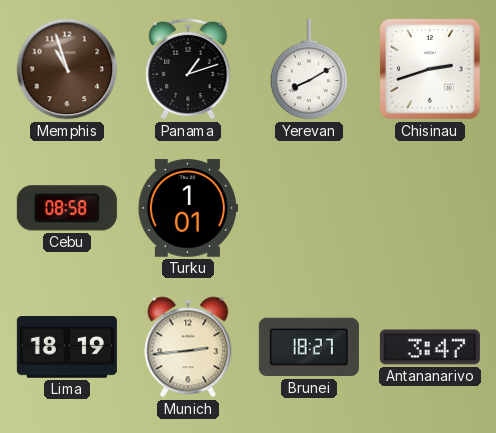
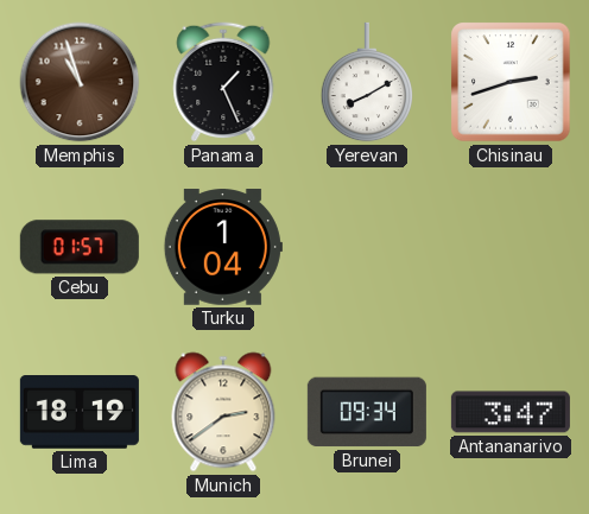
Panama: 1:12 -> 1:26 (223, 82)
Cebu: 08:58 -> 01:57 (80, 247)
Turku: 1:01 -> 1:04 (223, 247)
Munich: 2:44 -> 2:39 (223, 412)
Brunei: 18:27 -> 09:34 (367, 412)
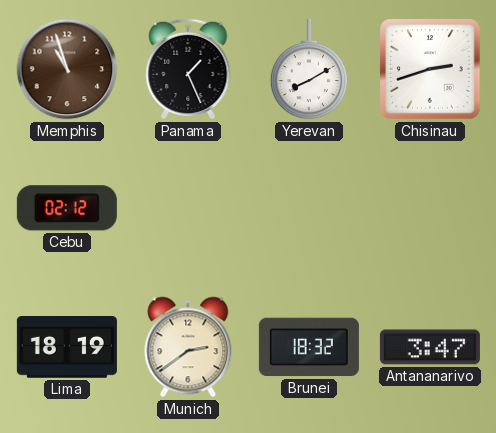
Cebu: 01:57 -> 02:12 (67, 208)
Turku: 1:04 -> none (223, 247)
Brunei: 09:34 -> 18:32 (309, 347)
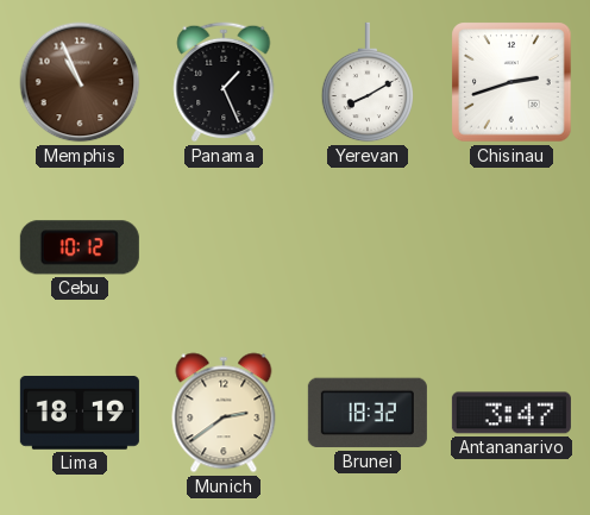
Memphis: 10:57 -> 10:56 (80, 82)
Cebu: 02:12 -> 10:12 (80, 247)
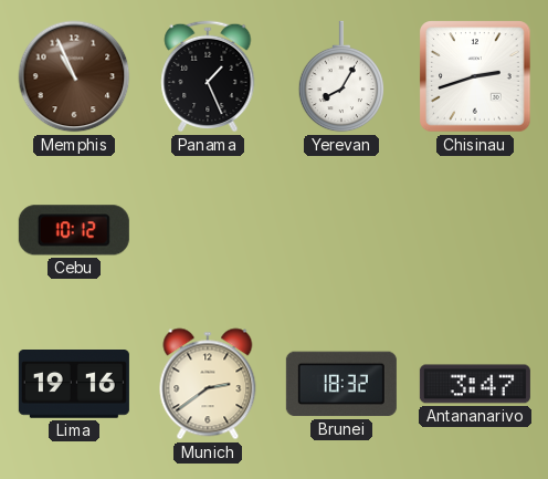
Yerevan: 8:10 -> 8:05 (340, 76)
Lima: 18:19 -> 19:16 (74, 385)
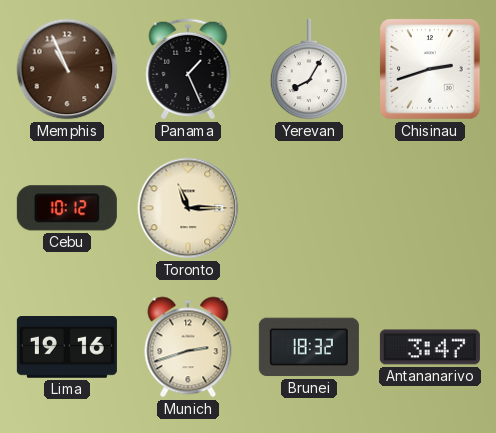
Toronto: none -> 11:15 (188, 208)
Munich: 2:39 -> 2:42 (188, 347)
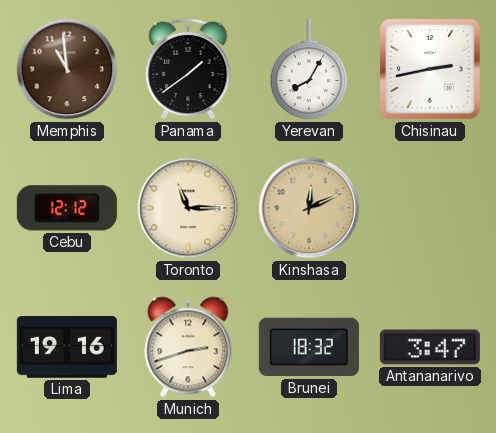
Memphis: 10:56 -> 10:59 (67, 69)
Panama: 1:26 -> 1:39 (188, 69)
Chisinau: 2:42 -> 2:43 (430, 69)
Cebu: 10:12 -> 12:12 (67, 208)
Kinshasa: none -> 12:11 (309, 208)
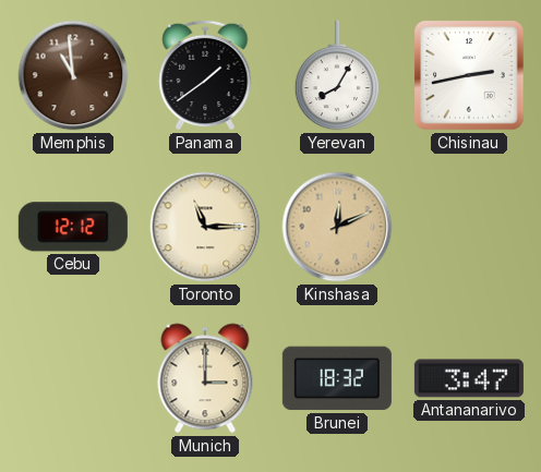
Lima: 19:16 -> none (67, 348)
Munich: 2:42 -> 3:00 (205, 378)
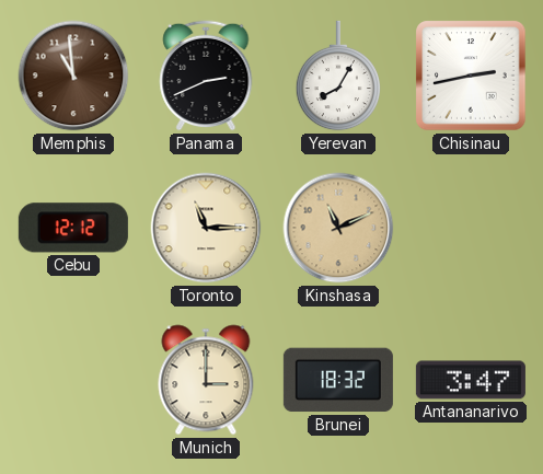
Panama: 1:39 -> 2:41 (206, 76)
Kinshasa: 12:11 -> 11:11 (338, 228)
